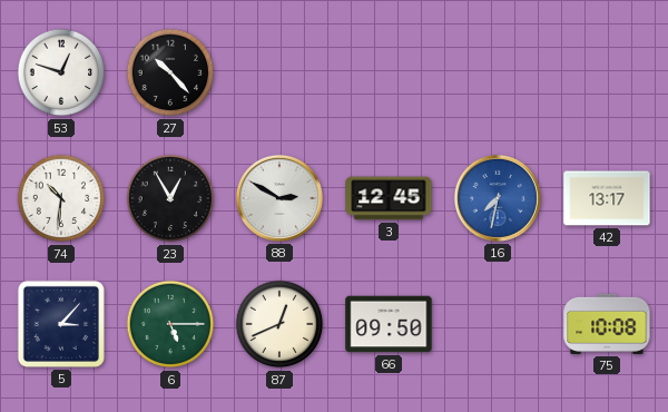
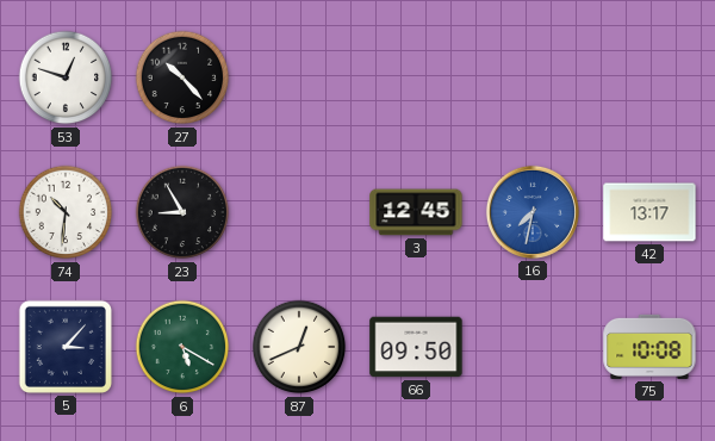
23: 12:55 -> 8:55 (182, 212)
88: 2:50 -> none (279, 198)
6: 5:15 -> 5:20 (182, 347)
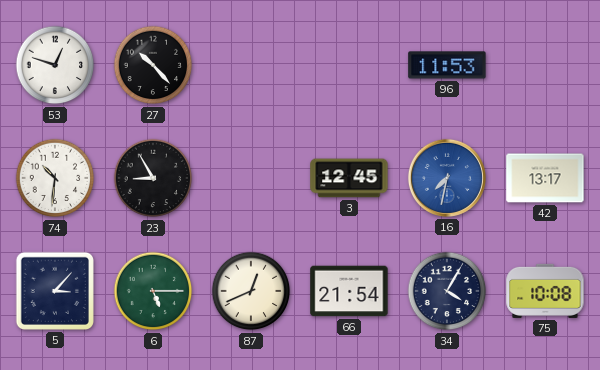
96: none -> 11:53 (447, 65)
6: 5:20 -> 5:15 (153, 291)
66: 09:50 -> 21:54 (349, 291)
34: none -> 4:05 (447, 291)
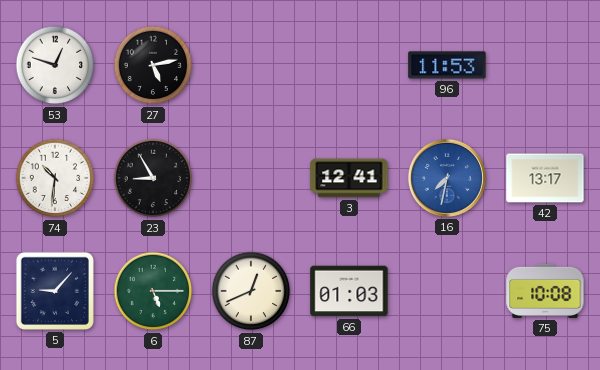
27: 10:23 -> 5:13 (153, 65)
3: 12:45 -> 12:41 (349, 178)
5: 3:07 -> 9:07 (55, 291)
66: 21:54 -> 01:03 (349, 291)
34: 4:05 -> none (447, 291)
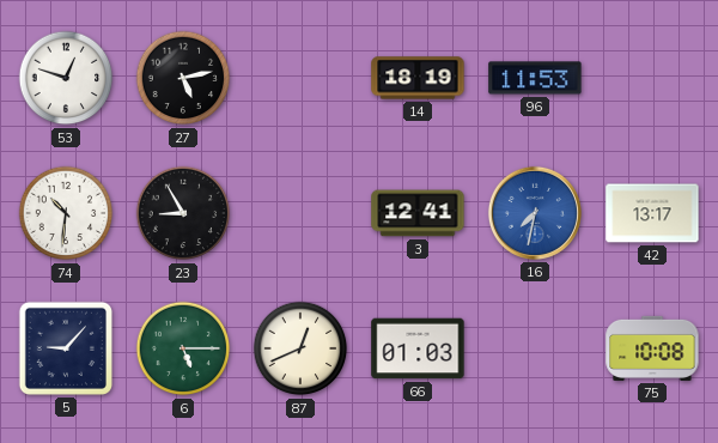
14: none -> 18:19 (418, 78)
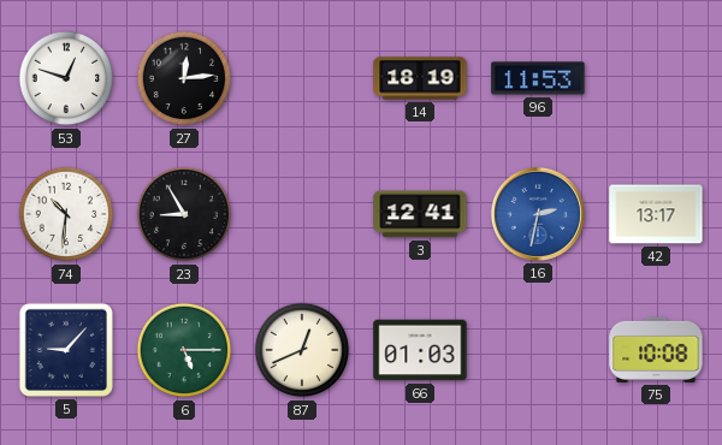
27: 5:13 -> 12:14 (184, 78)
16: 7:32 -> 2:32 (538, 214)
